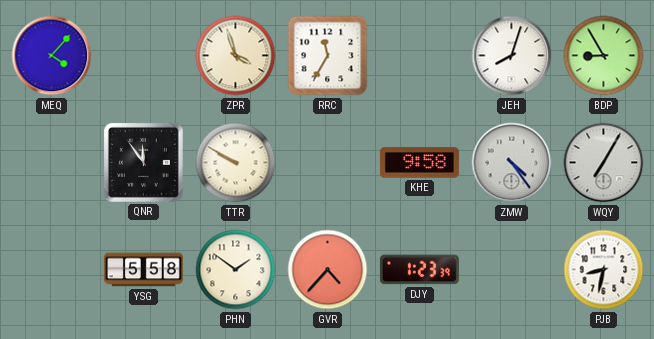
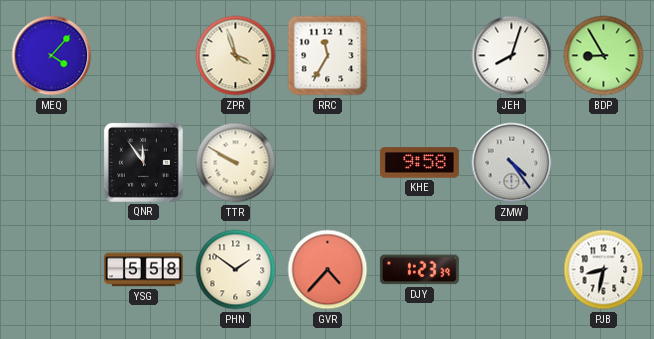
WQY: 7:05 -> none (604, 163)
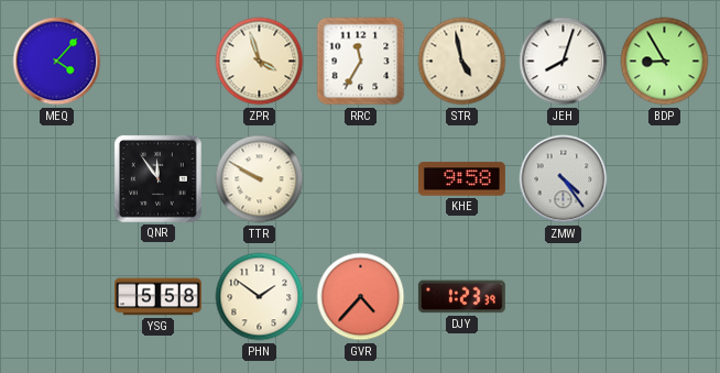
STR: none -> 4:58 (462, 62)
PJB: 8:32 -> none (604, 270)
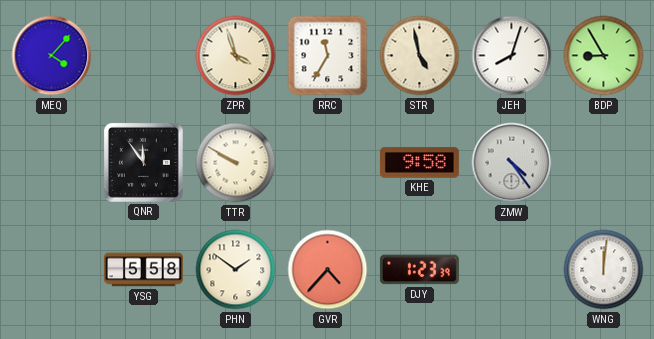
WNG: none -> 12:01 (604, 270)
